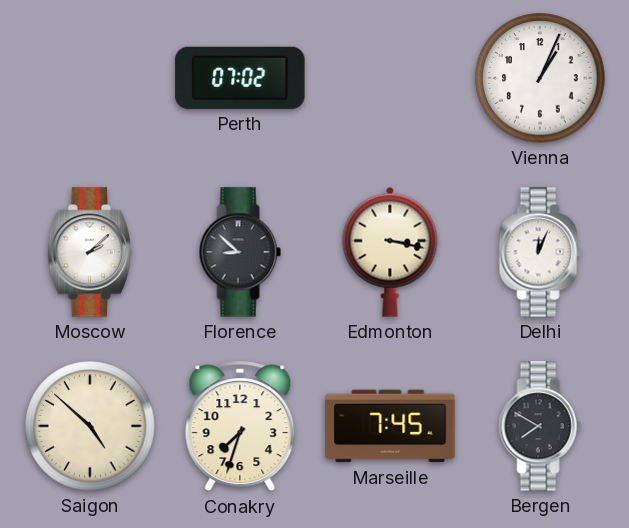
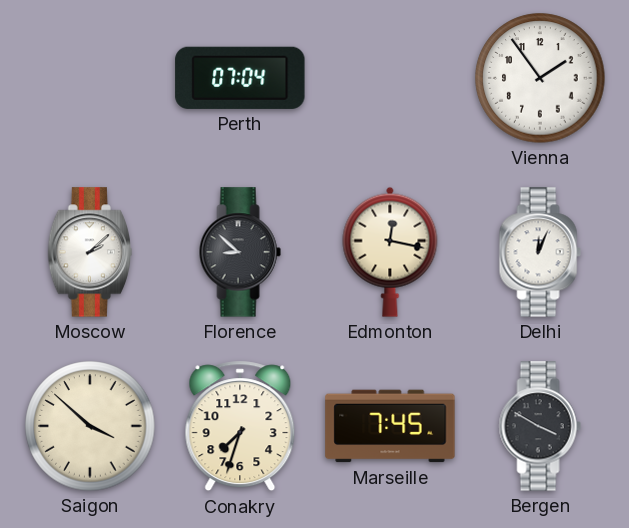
Perth: 07:02 -> 07:04 (240, 78)
Vienna: 1:04 -> 1:54 (540, 78)
Edmonton: 3:17 -> 12:17 (390, 252)
Saigon: 4:52 -> 3:52 (90, 426)
Bergen: 7:50 -> 3:50 (540, 426)
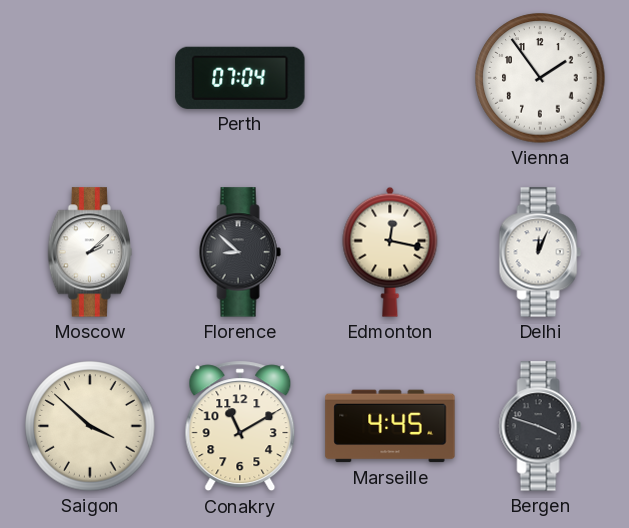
Conakry: 7:33 -> 11:10 (240, 426)
Marseille: 7:45 -> 4:45 (390, 426)
Bergen: 3:50 -> 3:48 (540, 426)
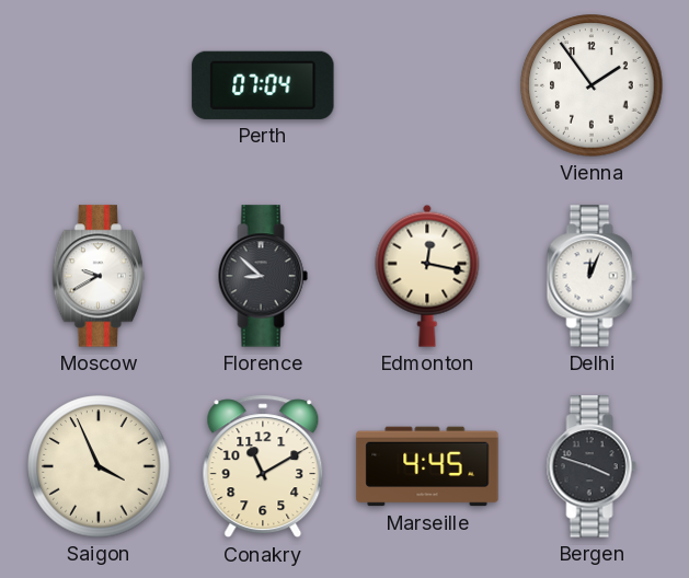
Moscow: 2:08 -> 9:40 (99, 276)
Saigon: 3:52 -> 3:56 (99, 466)
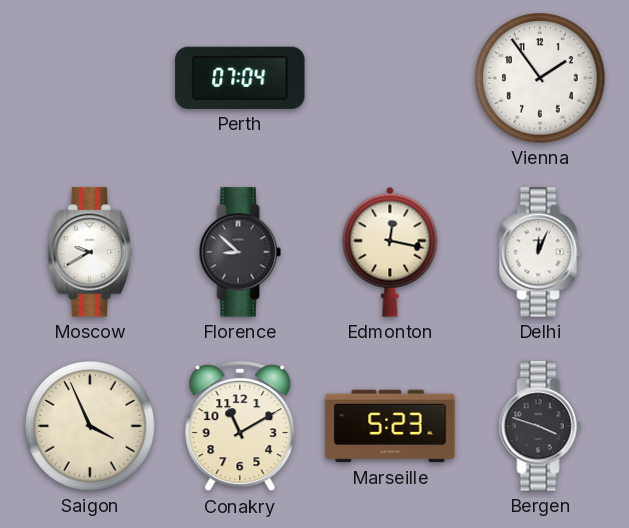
Marseille: 4:45 -> 5:23 (390, 426)
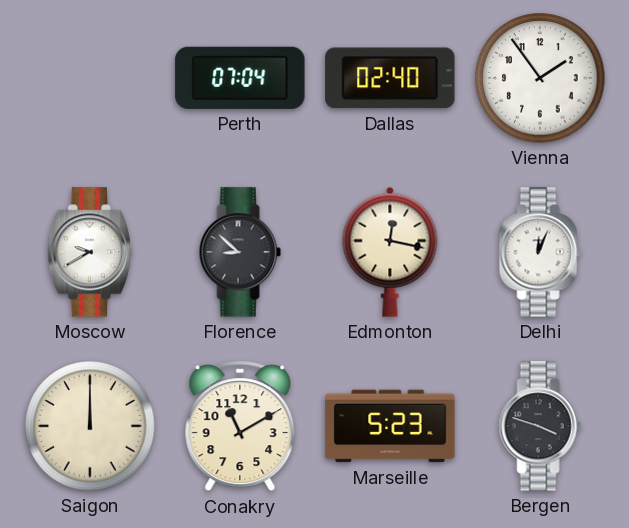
Dallas: none -> 02:40 (390, 78)
Saigon: 3:56 -> 12:00 (90, 426)
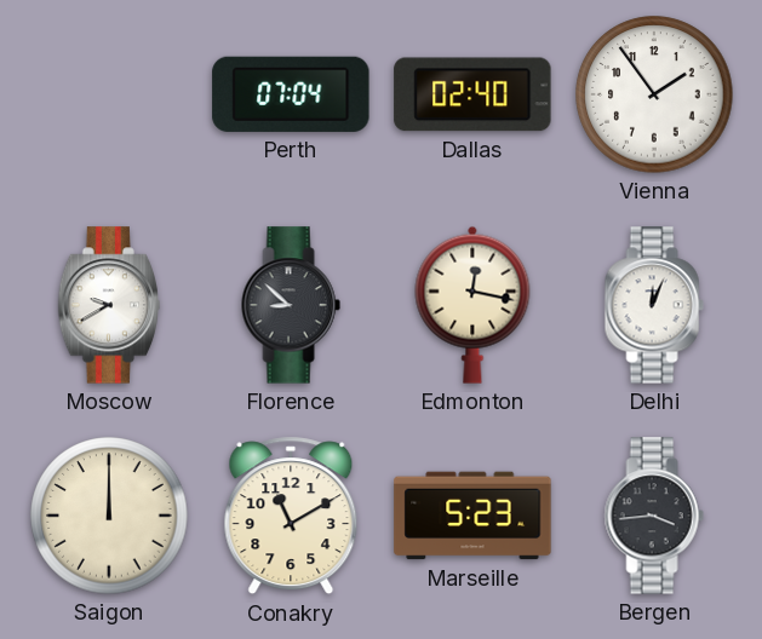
Bergen: 3:48 -> 3:44 (654, 516)
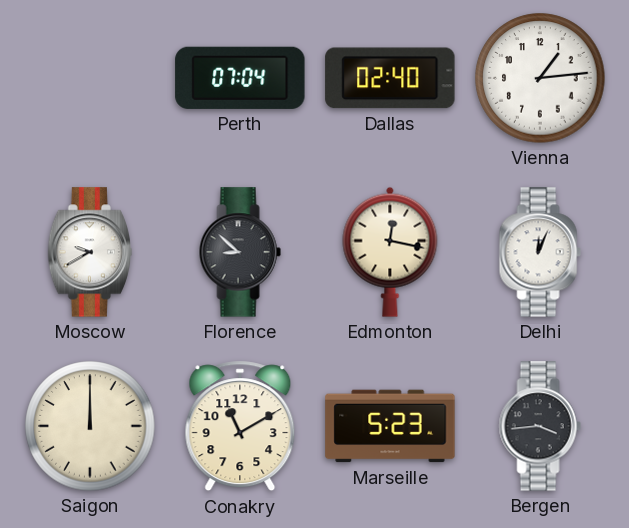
Vienna: 1:54 -> 1:14 (540, 78)
